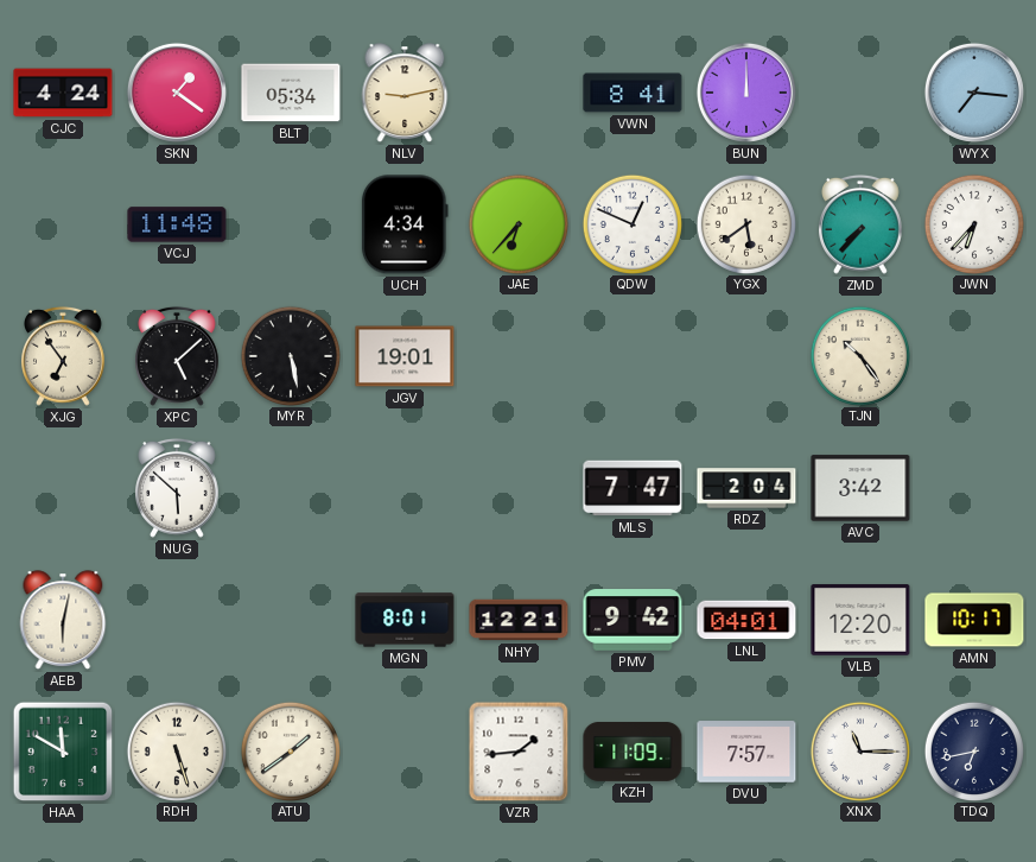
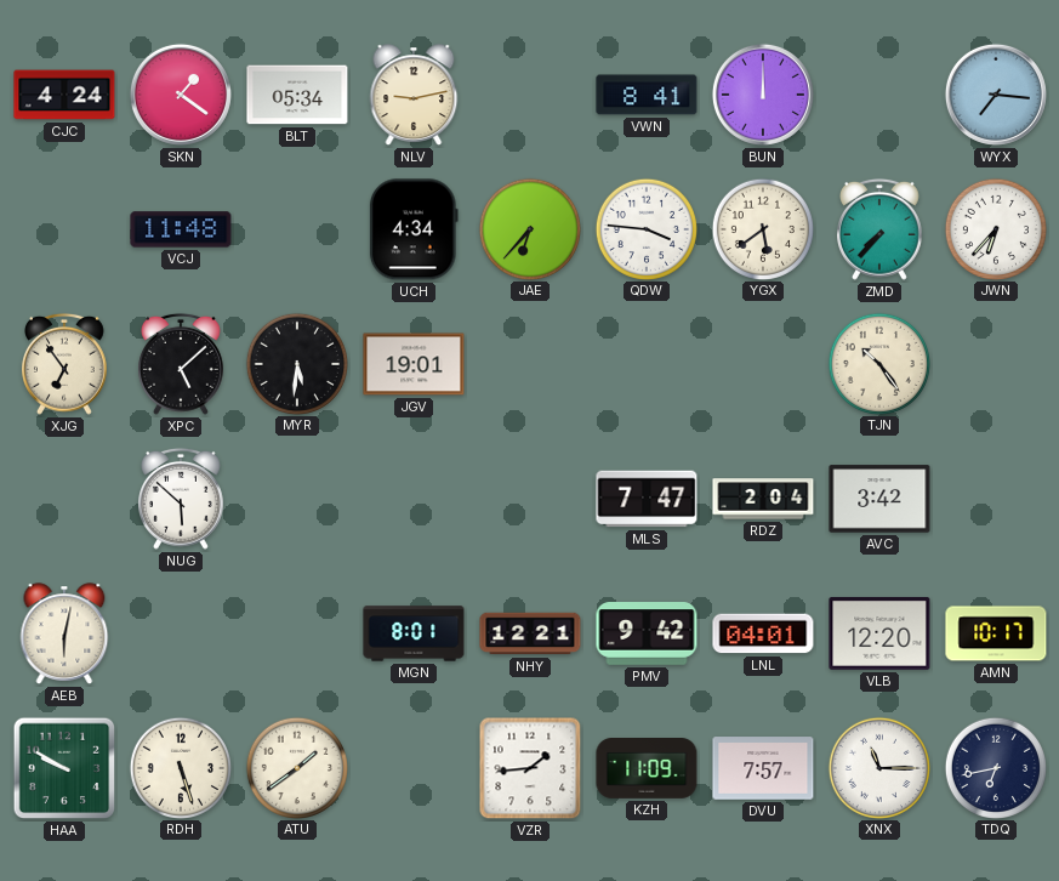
QDW: 12:49 -> 3:46 (645, 228)
MYR: 5:28 -> 5:31 (296, 363)
HAA: 11:50 -> 9:50 (64, 768)
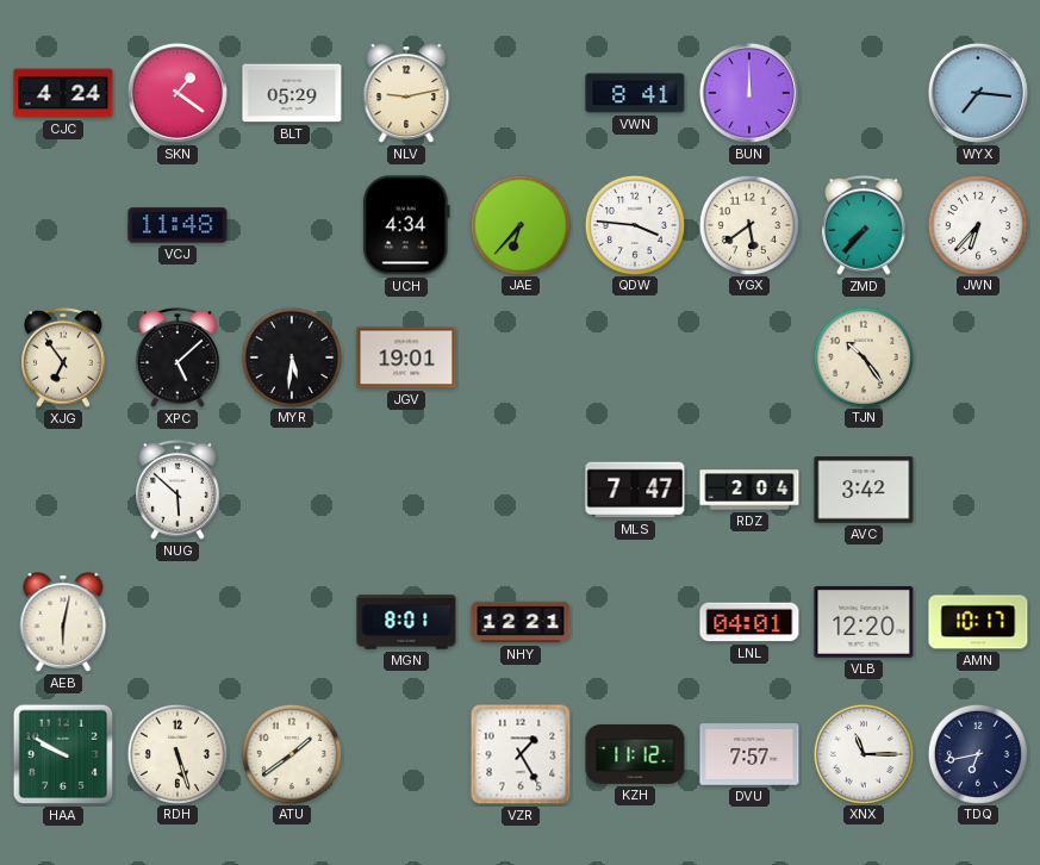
BLT: 05:34 -> 05:29 (292, 93)
PMV: 9:42 -> none (647, 633)
VZR: 1:44 -> 1:25 (521, 754)
KZH: 11:09 -> 11:12 (635, 755)
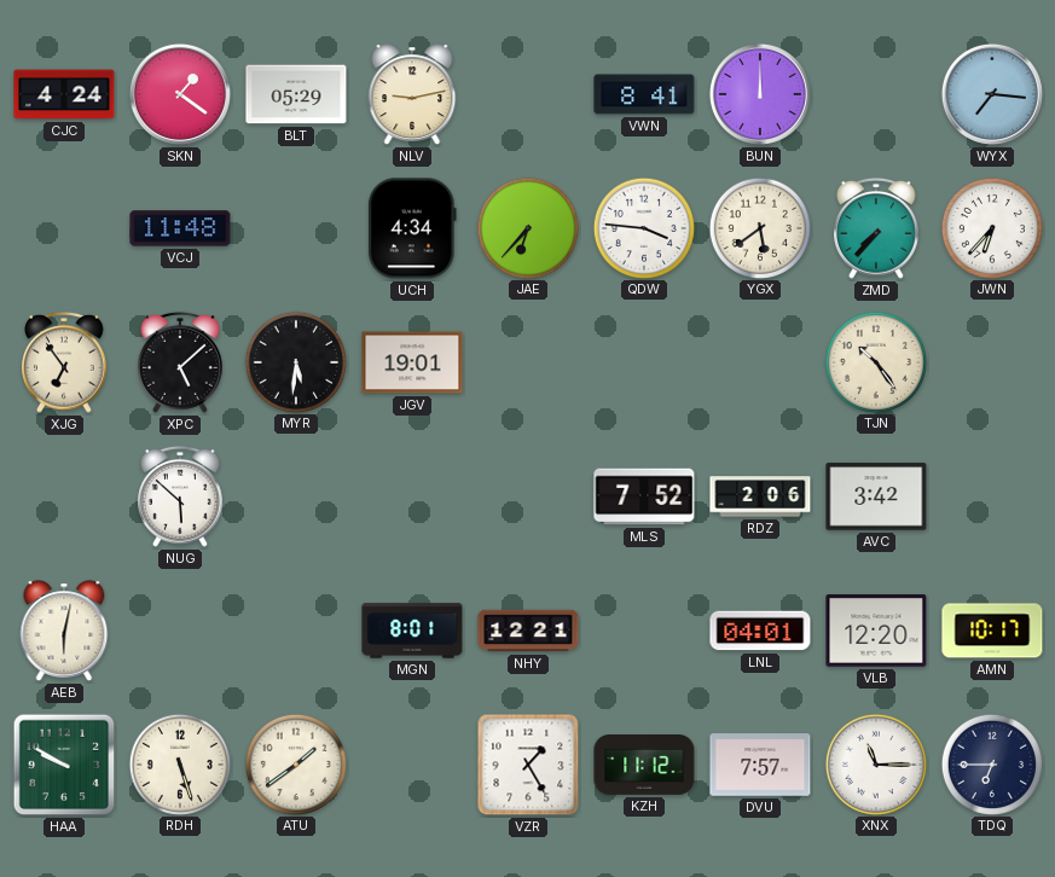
MLS: 7:47 -> 7:52 (644, 496)
RDZ: 2:04 -> 2:06 (760, 496)
TDQ: 6:43 -> 6:45 (991, 763)
